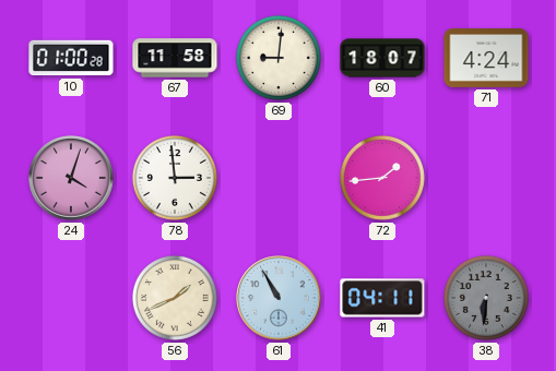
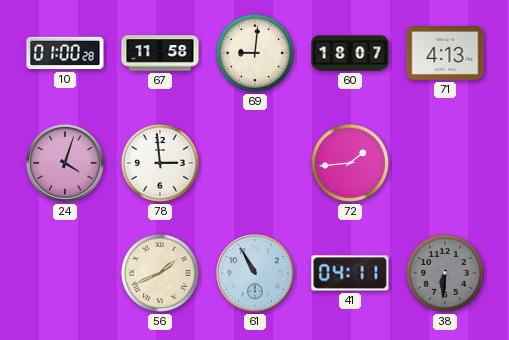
71: 4:24 -> 4:13 (445, 54)
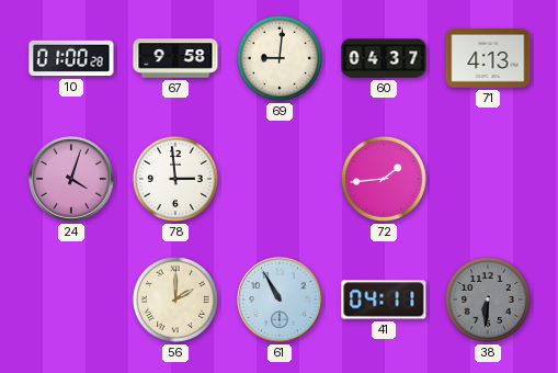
67: 11:58 -> 9:58 (175, 58)
60: 18:07 -> 04:37 (384, 58)
56: 1:41 -> 2:00 (175, 299)
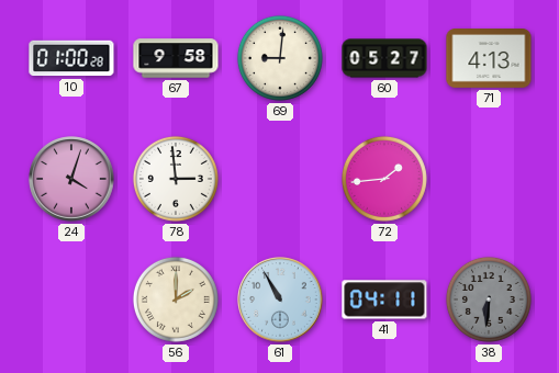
60: 04:37 -> 05:27 (384, 58)
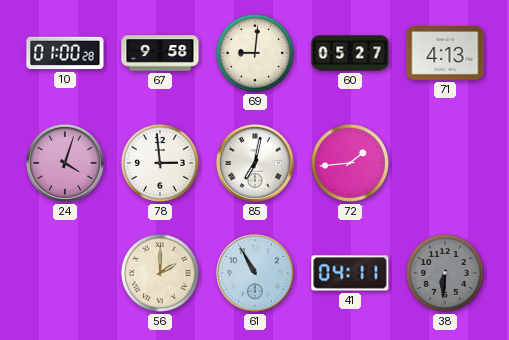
85: none -> 7:02 (255, 163)
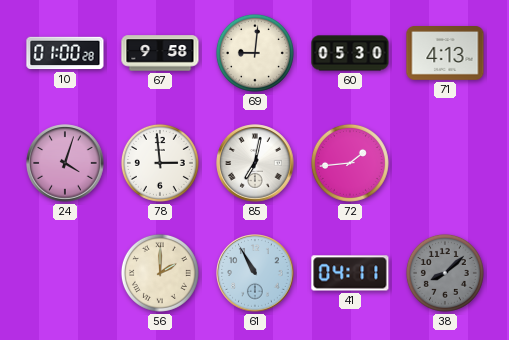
60: 05:27 -> 05:30 (350, 53)
38: 6:31 -> 8:08 (445, 273)
